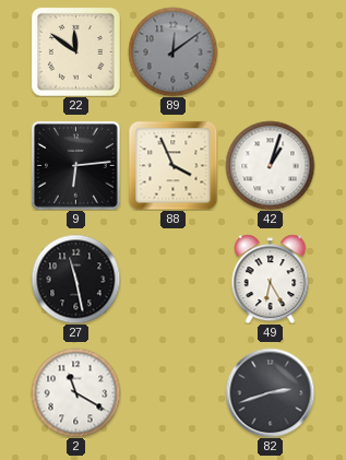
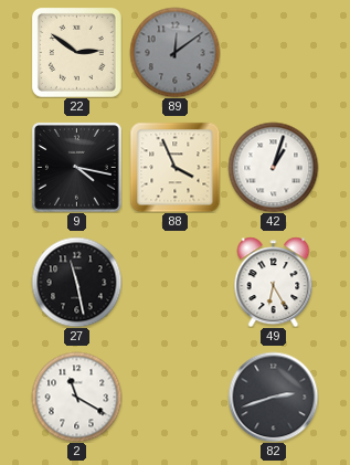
22: 11:51 -> 2:51 (77, 53)
9: 6:14 -> 4:17 (76, 167)
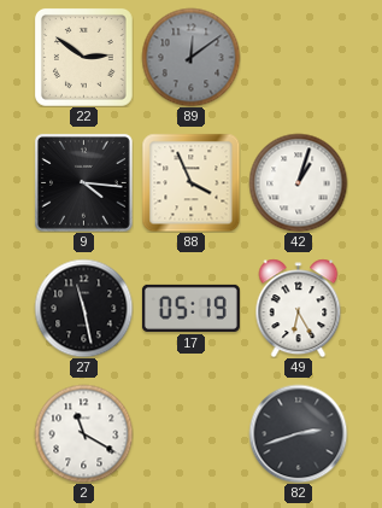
9: 4:17 -> 4:16 (83, 182)
17: none -> 05:19 (190, 308)
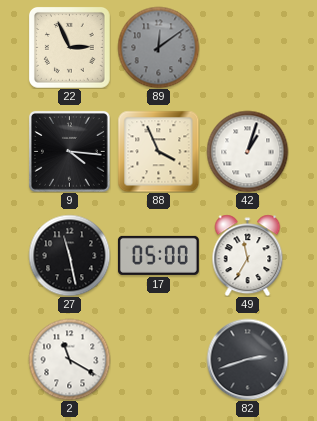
22: 2:51 -> 2:56 (70, 48)
17: 05:19 -> 05:00 (158, 255)
49: 6:25 -> 11:35 (248, 255)
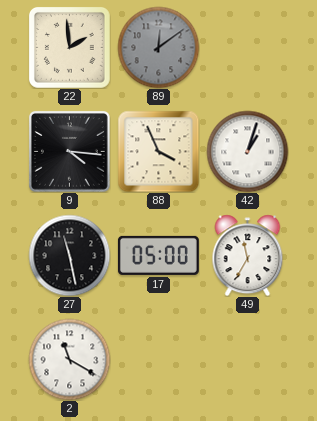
22: 2:56 -> 1:59 (70, 48)
82: 2:42 -> none (247, 359)
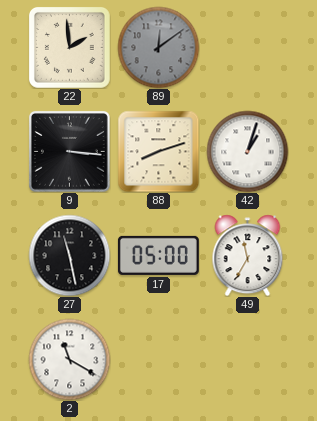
9: 4:16 -> 3:16 (69, 151)
88: 3:56 -> 8:12 (158, 151)
